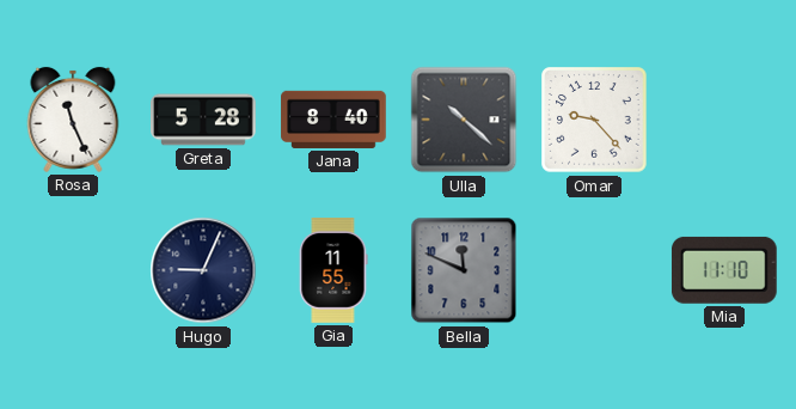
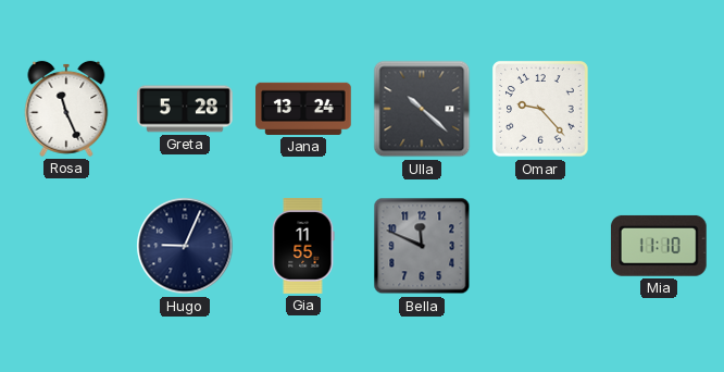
Jana: 8:40 -> 13:24 (303, 109)
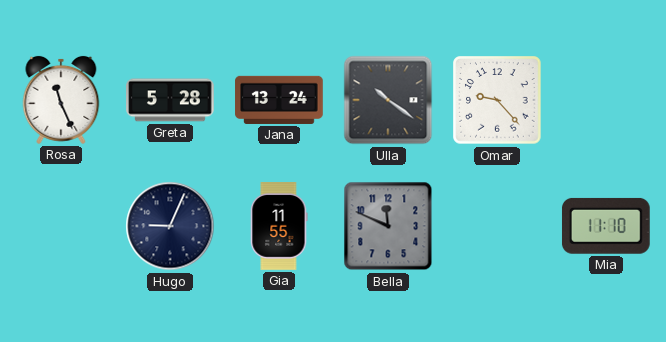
Ulla: 10:22 -> 10:21 (388, 100)
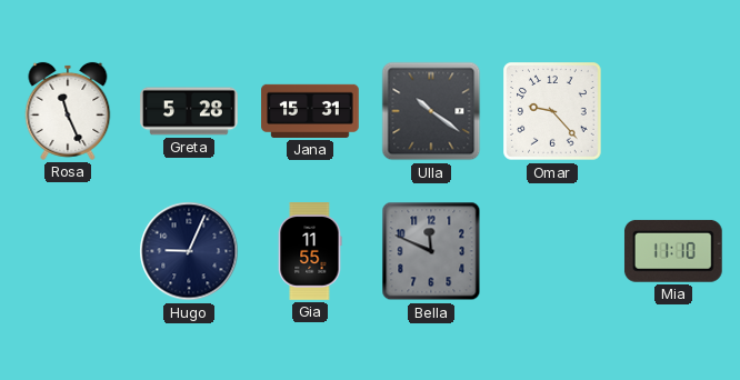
Jana: 13:24 -> 15:31 (310, 111)
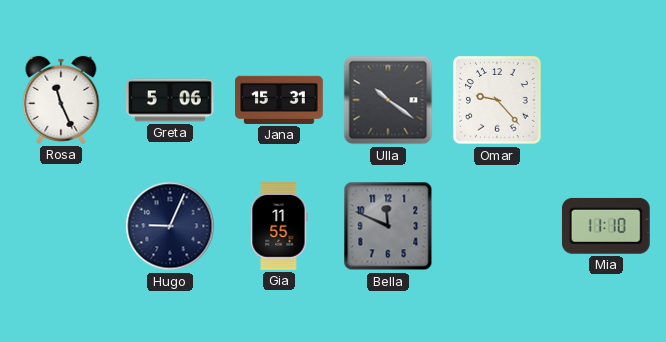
Greta: 5:28 -> 5:06 (170, 100)
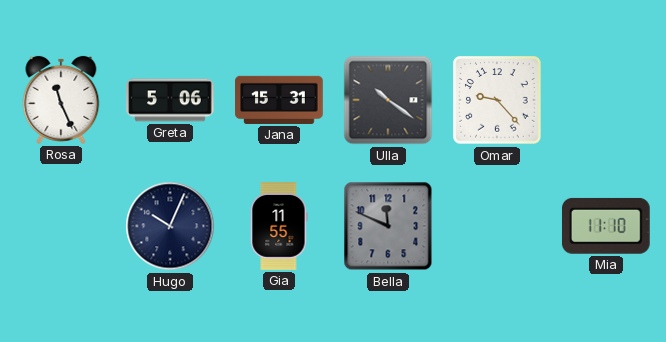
Hugo: 9:04 -> 10:04 (170, 226)
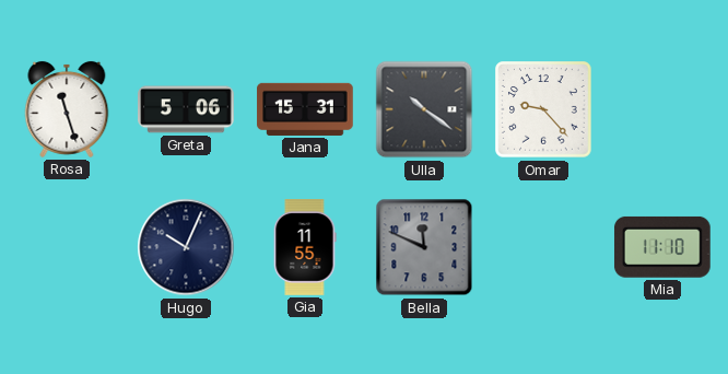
Rosa: 11:26 -> 11:27 (67, 109)
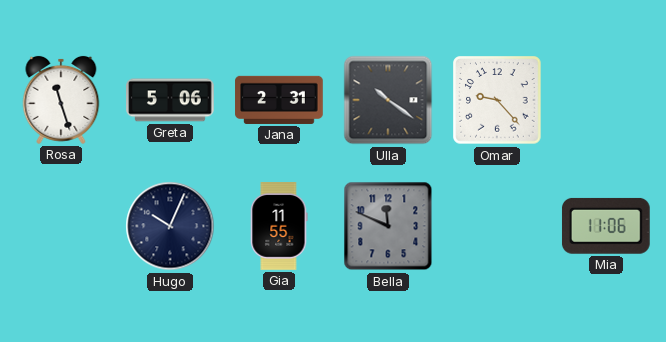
Jana: 15:31 -> 2:31 (279, 100)
Mia: 11:10 -> 11:06 (606, 226)
